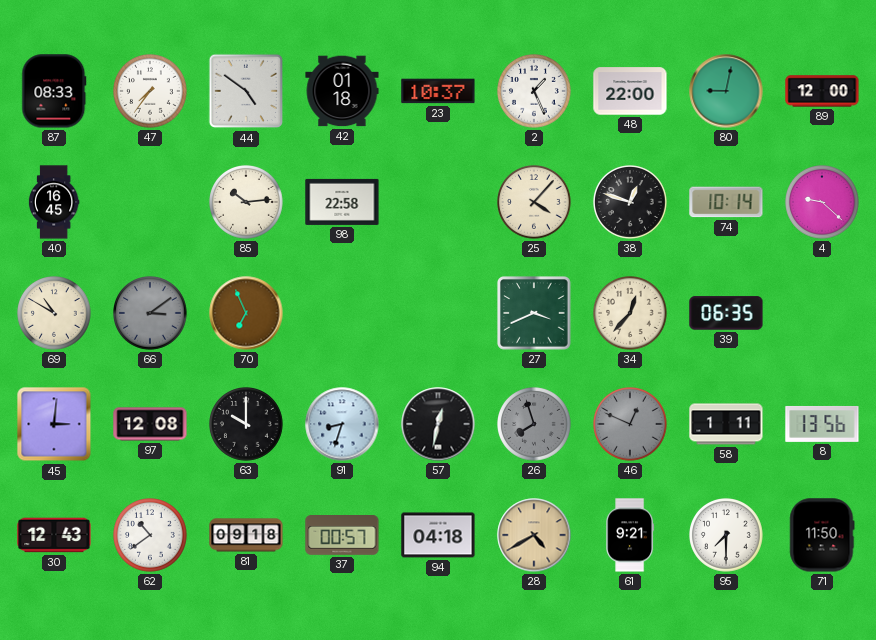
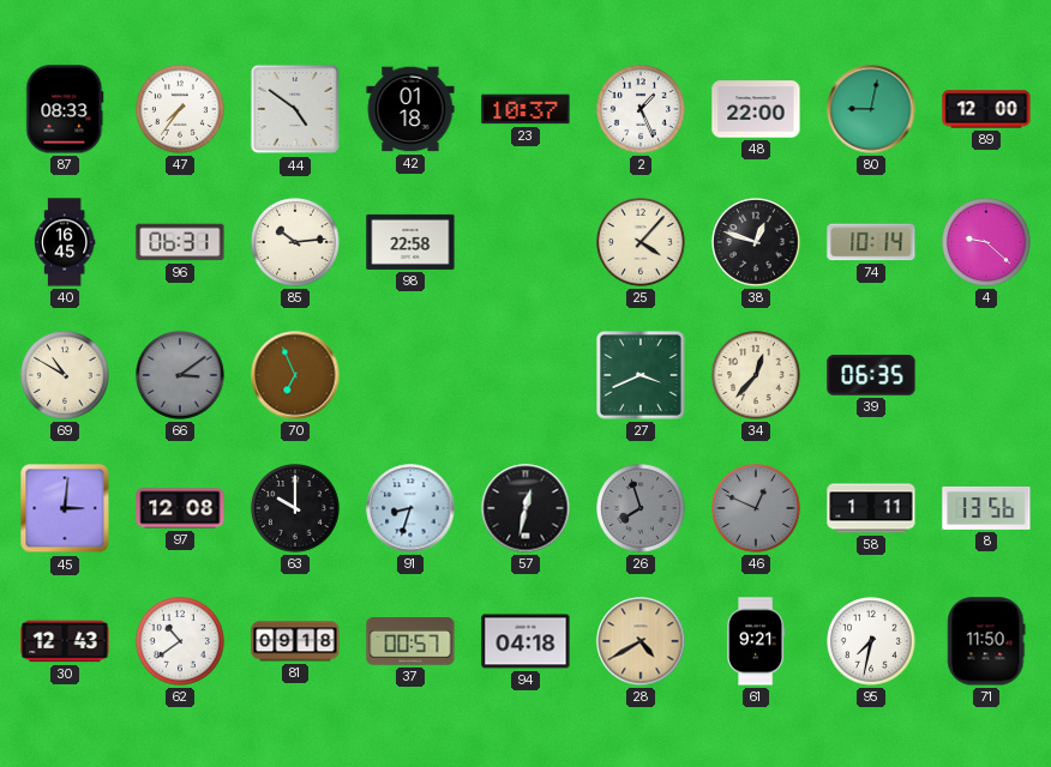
96: none -> 06:31 (180, 242)
95: 7:30 -> 7:32 (872, 642)
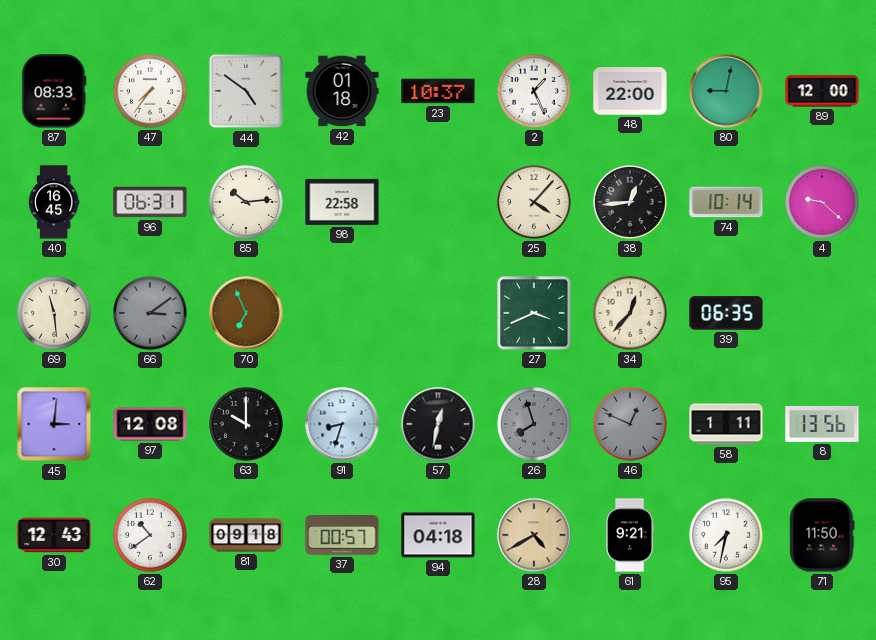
38: 12:48 -> 12:44 (631, 203)
69: 10:50 -> 11:29 (55, 314)
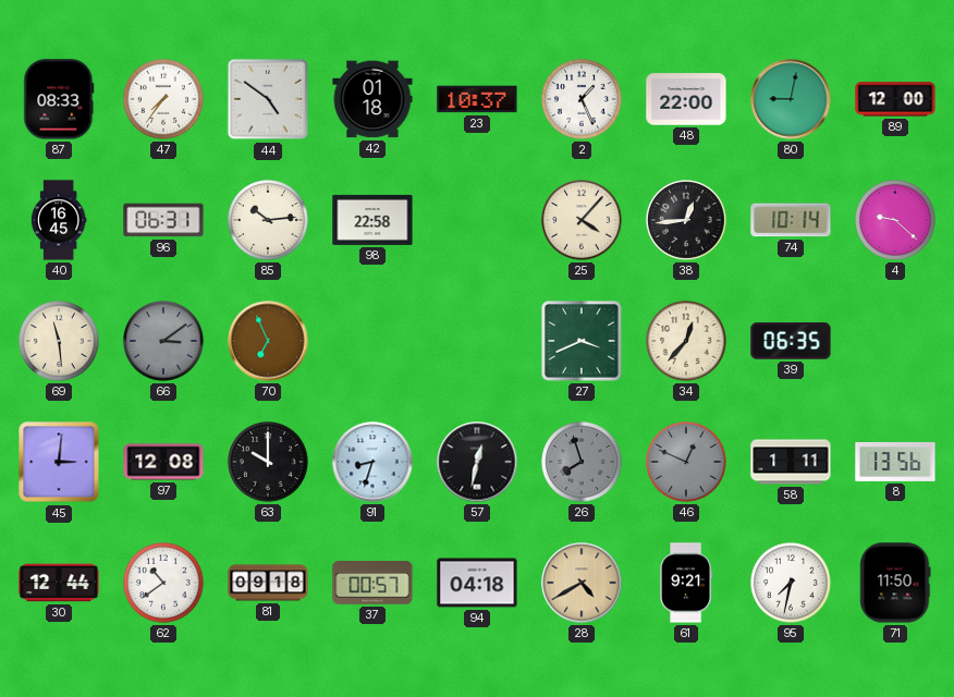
30: 12:43 -> 12:44 (59, 583)
